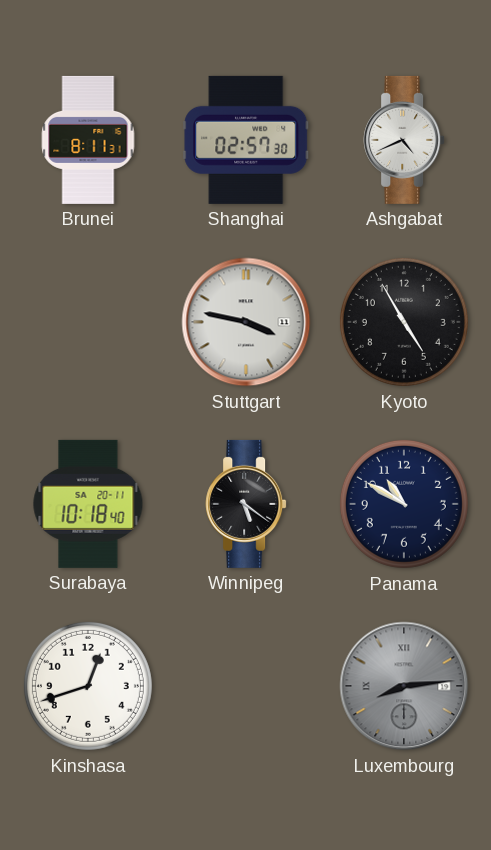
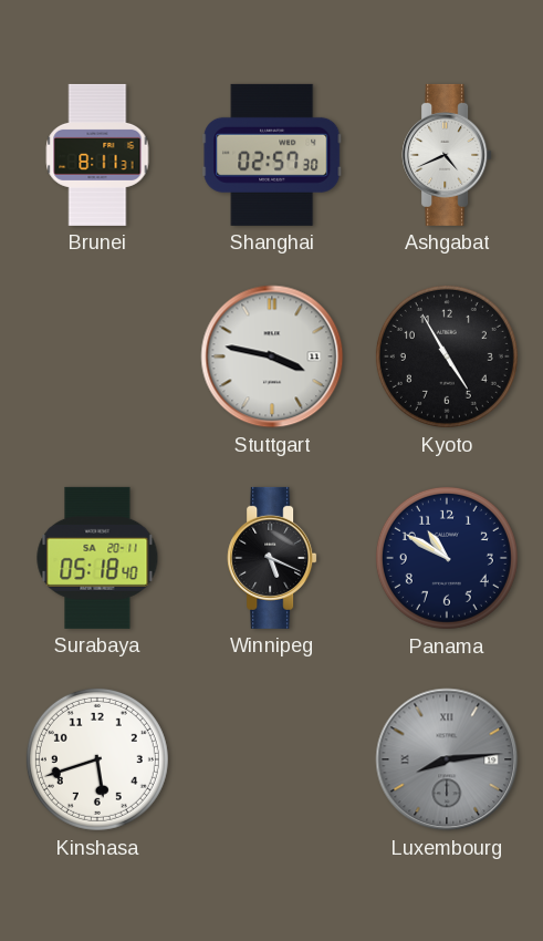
Surabaya: 10:18 -> 05:18 (97, 558)
Winnipeg: 5:21 -> 5:19 (272, 558)
Kinshasa: 12:42 -> 5:42 (97, 759)
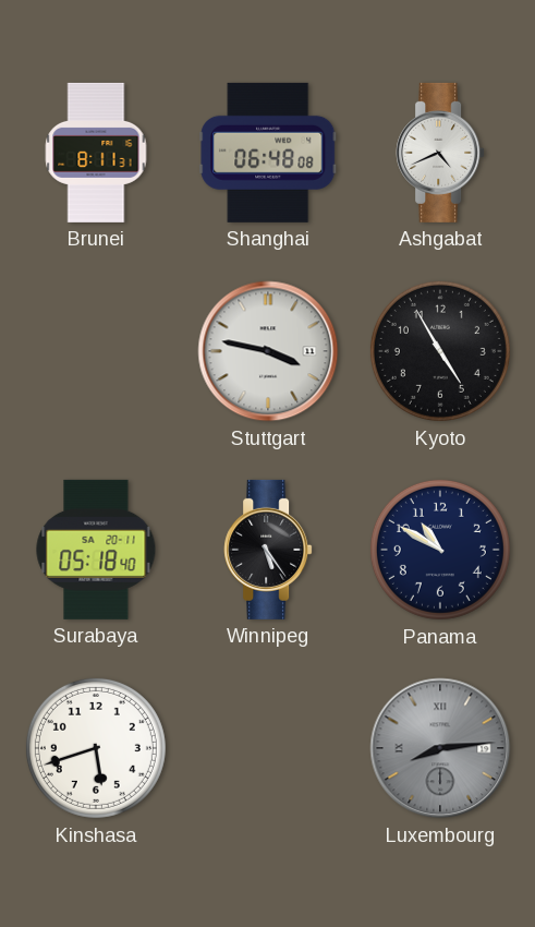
Shanghai: 02:57 -> 06:48 (268, 153)
Winnipeg: 5:19 -> 5:24 (268, 550)
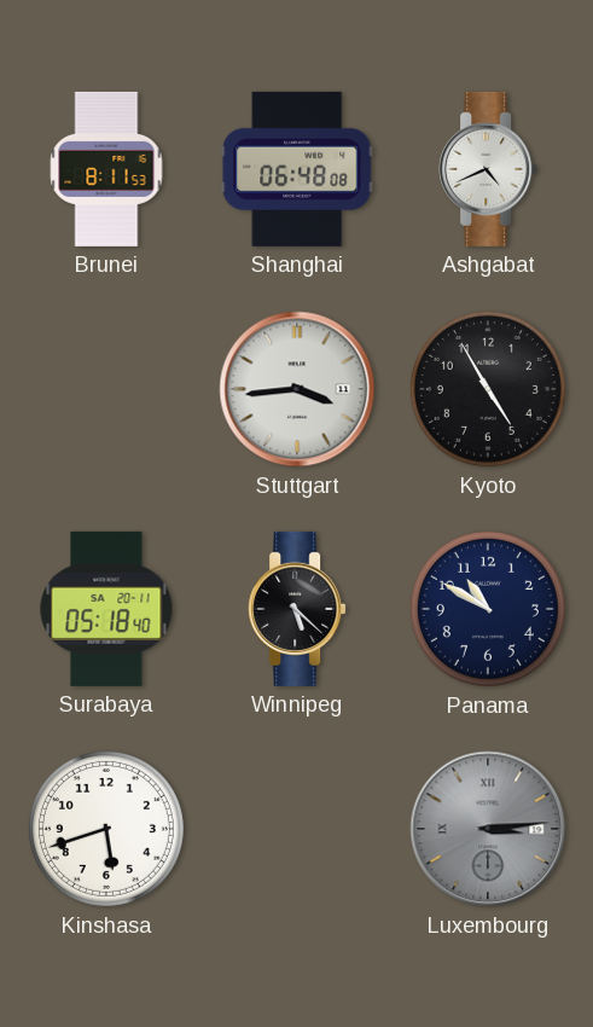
Brunei: 8:11:31 -> 8:11:53 (106, 169)
Stuttgart: 3:47 -> 3:44 (297, 389)
Winnipeg: 5:24 -> 5:22 (297, 609)
Luxembourg: 8:14 -> 3:14 (488, 829)
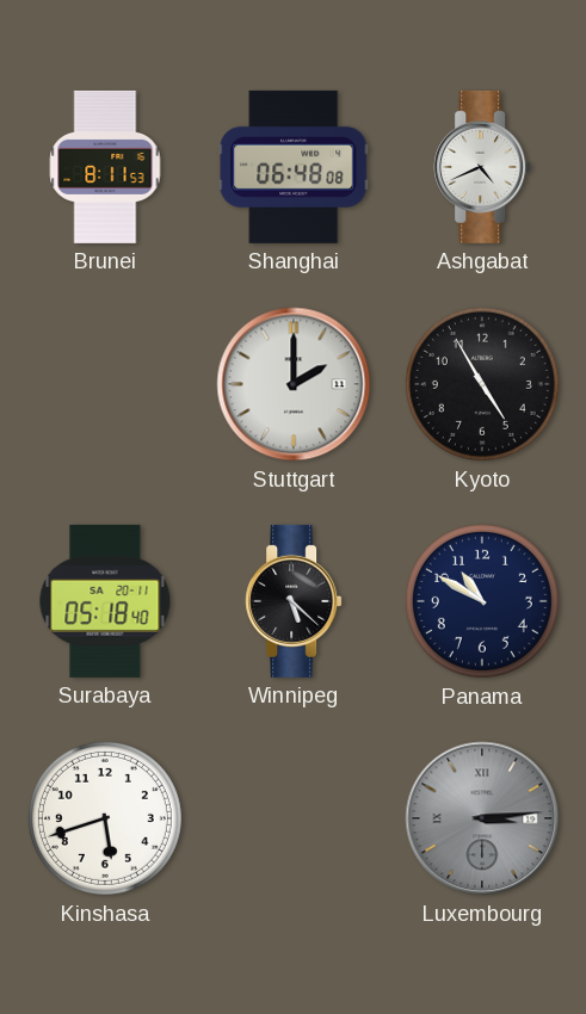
Stuttgart: 3:44 -> 2:00 (294, 384)
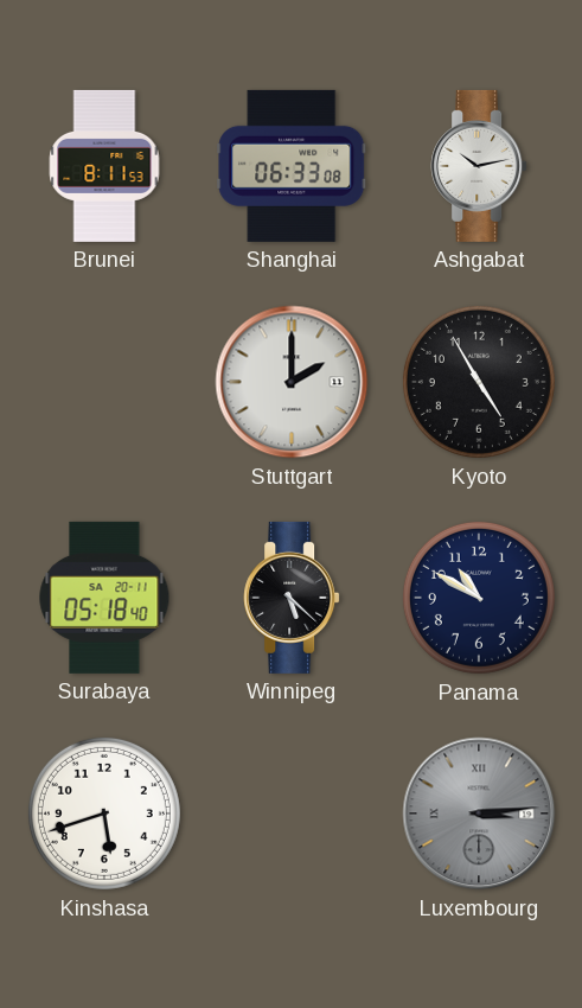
Shanghai: 06:48 -> 06:33 (292, 166)
Ashgabat: 4:41 -> 10:13 (479, 166)
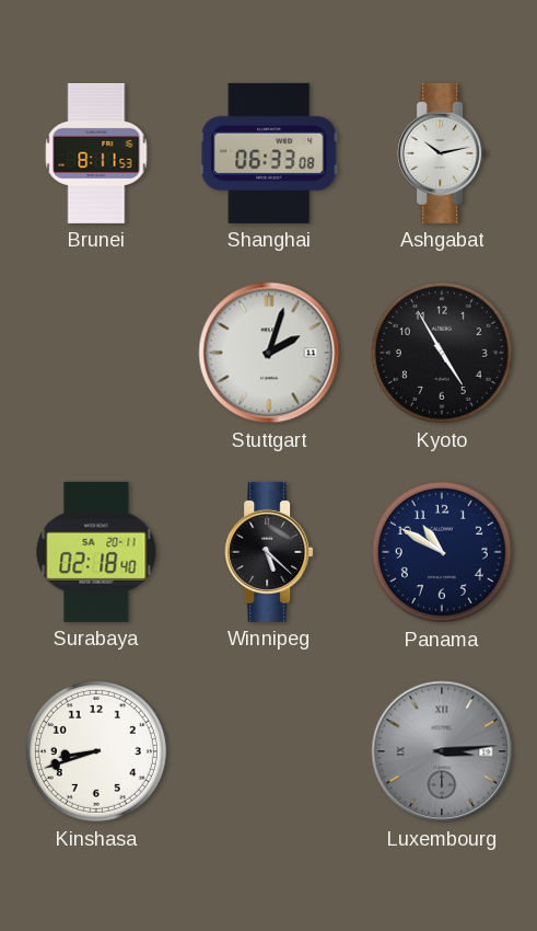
Stuttgart: 2:00 -> 2:03 (269, 353)
Surabaya: 05:18 -> 02:18 (96, 552)
Kinshasa: 5:42 -> 8:42 (96, 751)
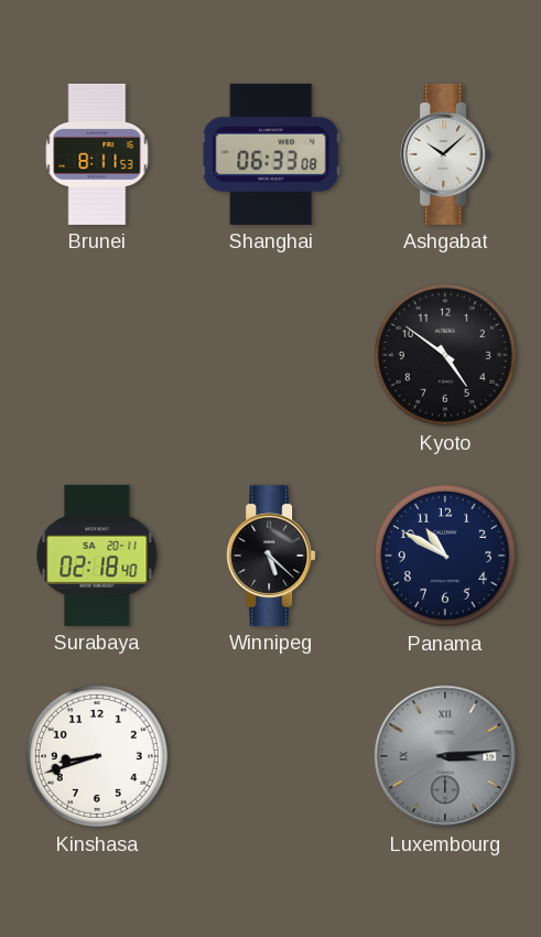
Ashgabat: 10:13 -> 10:08 (445, 154)
Stuttgart: 2:03 -> none (269, 353)
Kyoto: 4:55 -> 4:51 (445, 355)
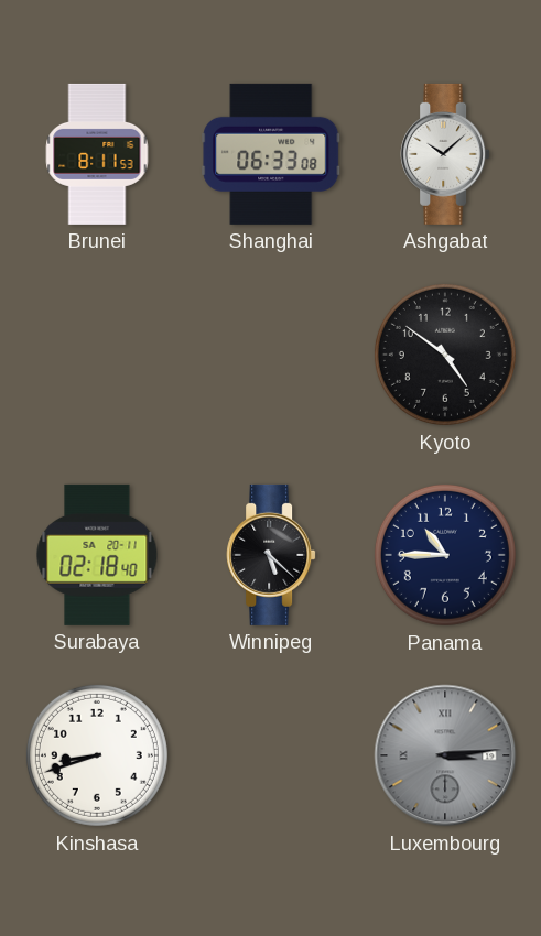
Panama: 10:50 -> 10:45 (445, 555)
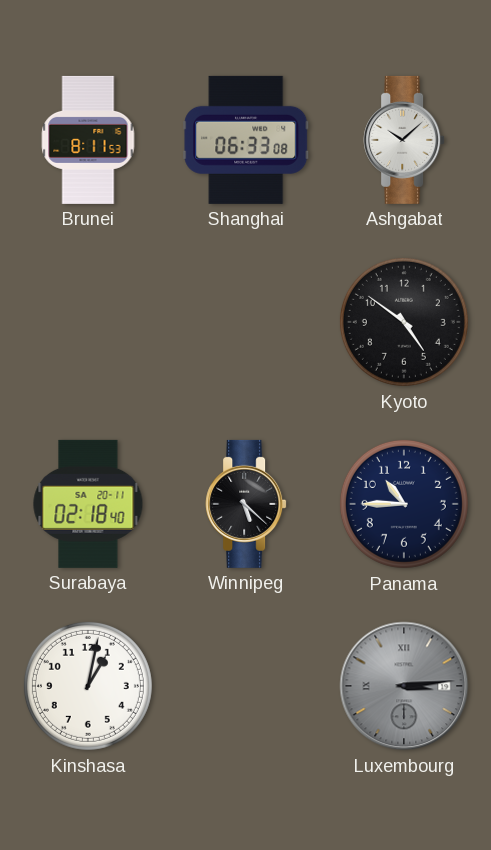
Kinshasa: 8:42 -> 1:02 (88, 686)
